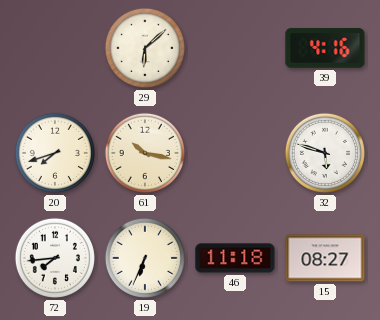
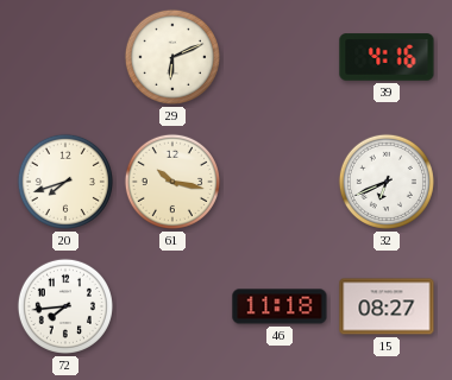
29: 6:08 -> 6:11 (172, 57)
32: 5:48 -> 6:41 (387, 182)
19: 6:34 -> none (145, 258)
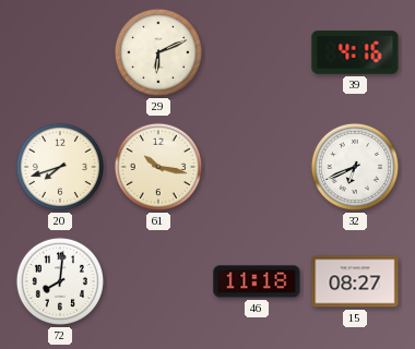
72: 7:44 -> 8:01 (60, 281)
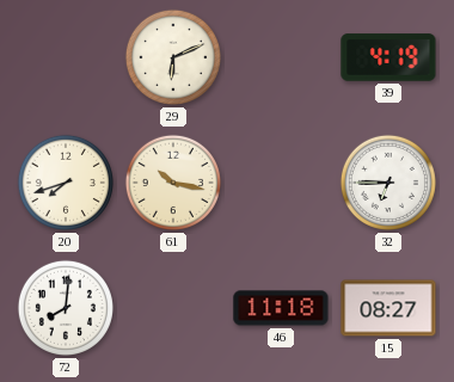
39: 4:16 -> 4:19 (388, 57)
32: 6:41 -> 6:45 (388, 183)
